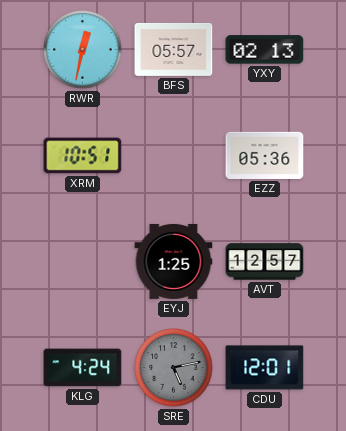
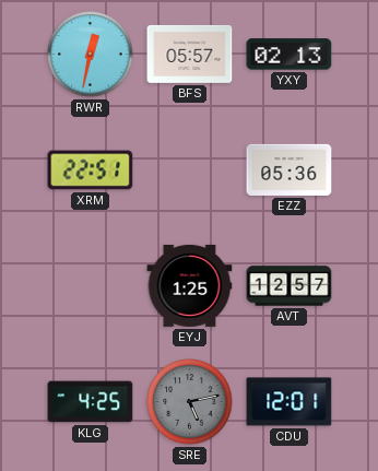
XRM: 10:51 -> 22:51 (91, 170)
KLG: 4:24 -> 4:25 (91, 402)
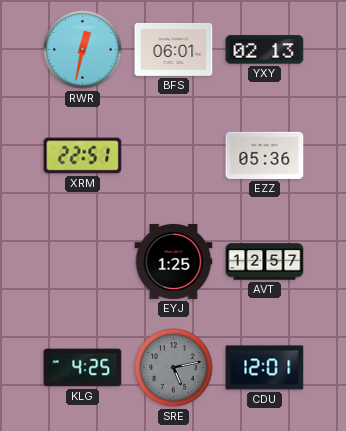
BFS: 05:57 -> 06:01 (174, 49)
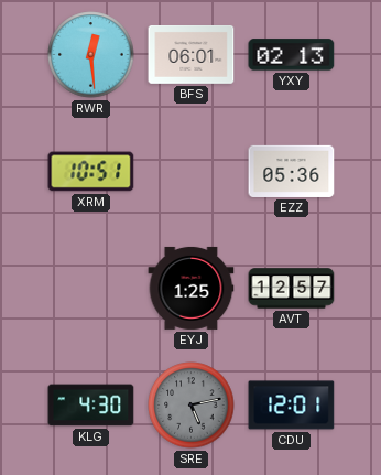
RWR: 12:32 -> 12:29 (91, 55)
XRM: 22:51 -> 10:51 (91, 172)
KLG: 4:25 -> 4:30 (91, 406)
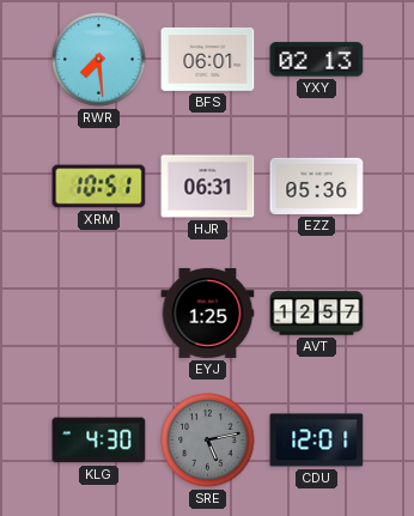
RWR: 12:29 -> 7:29 (99, 60)
HJR: none -> 06:31 (208, 187)
